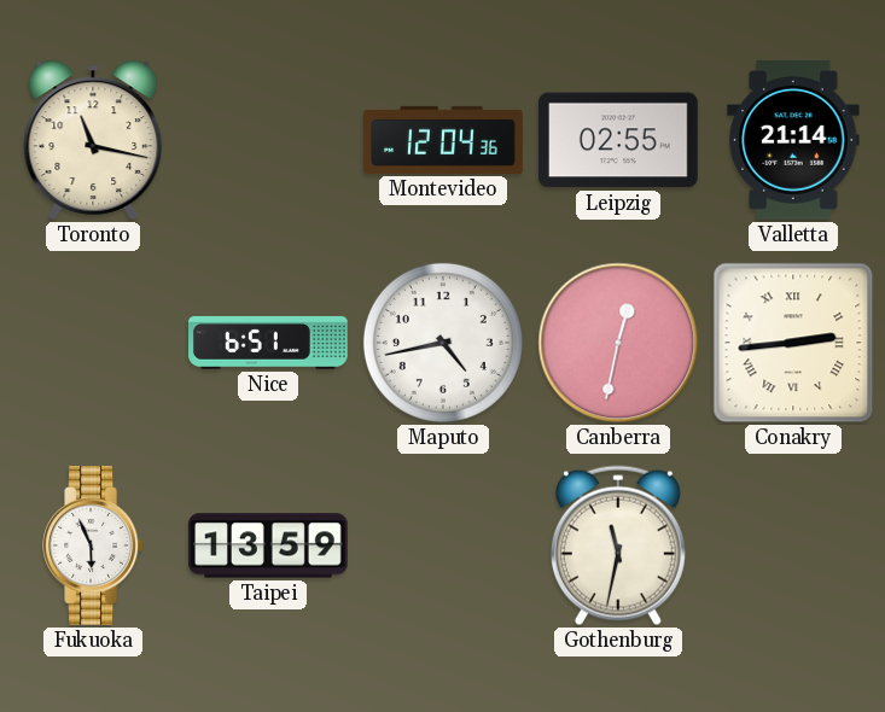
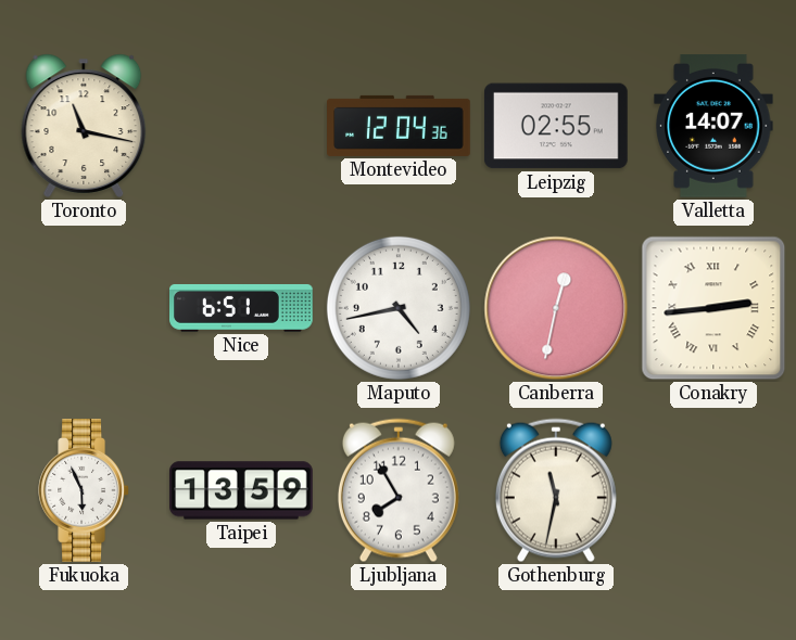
Valletta: 21:14 -> 14:07 (713, 127)
Ljubljana: none -> 7:55 (399, 490)
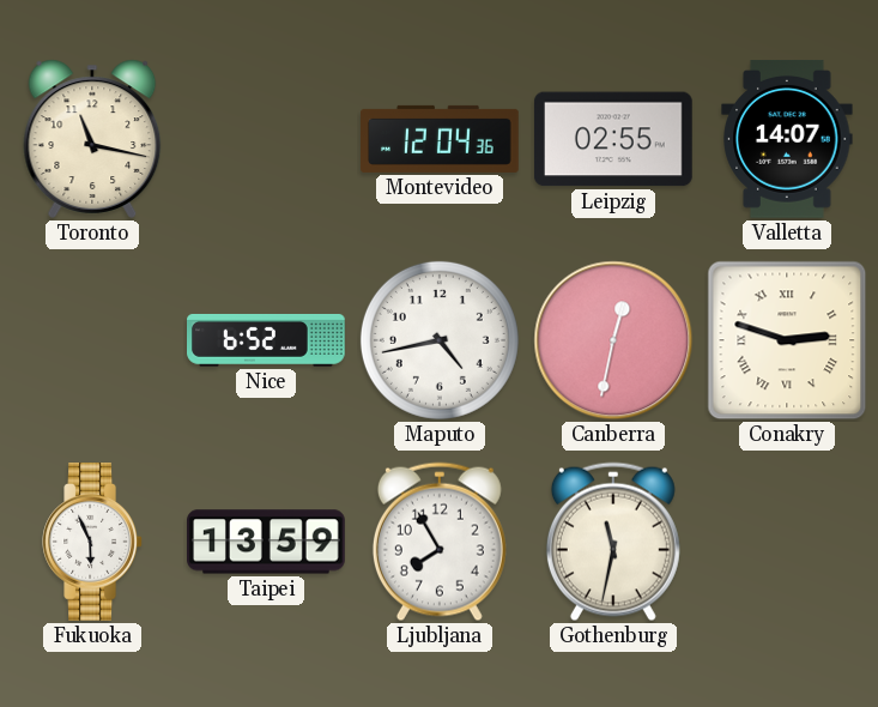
Nice: 6:51 -> 6:52 (267, 340)
Conakry: 2:44 -> 2:48 (787, 340)
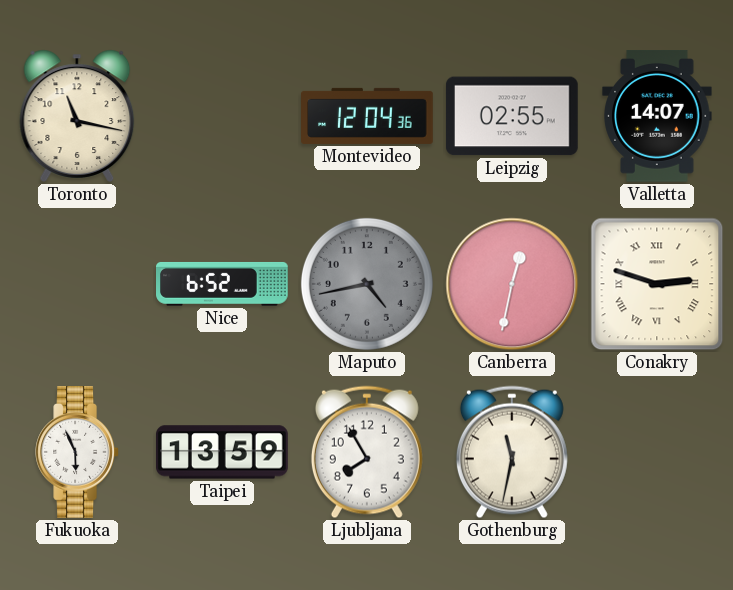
Maputo dial: white -> grey (367, 284)
